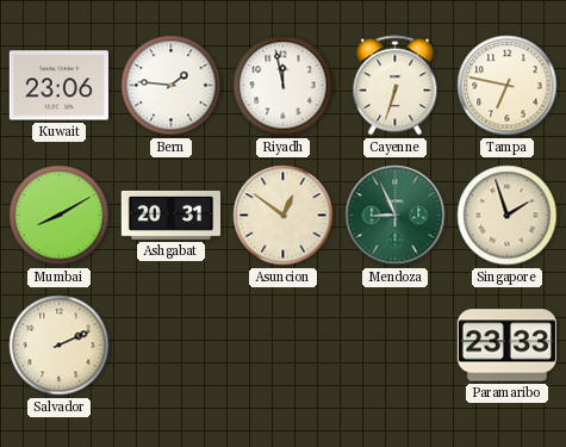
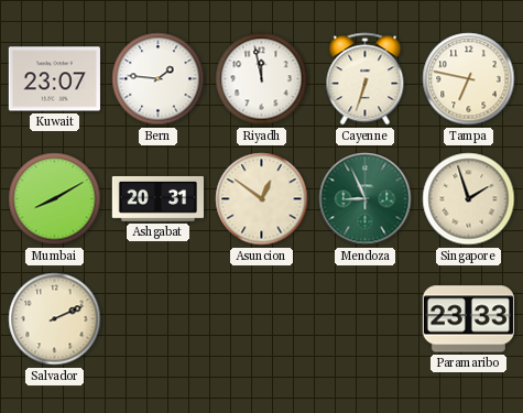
Kuwait: 23:06 -> 23:07 (54, 79)
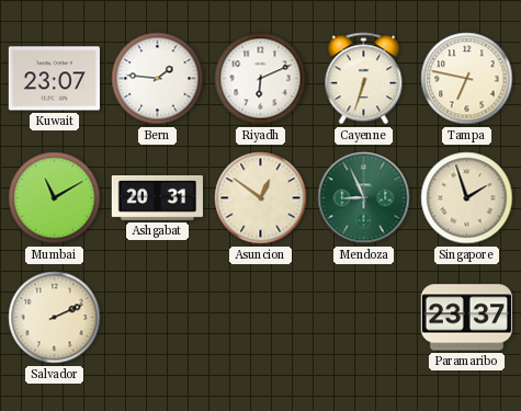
Riyadh: 11:58 -> 6:11 (261, 79)
Mumbai: 8:10 -> 11:10 (55, 198)
Paramaribo: 23:33 -> 23:37 (466, 318)
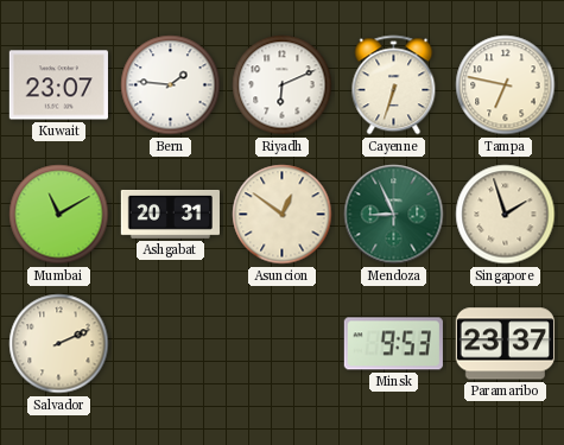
Minsk: none -> 9:53 (393, 344)
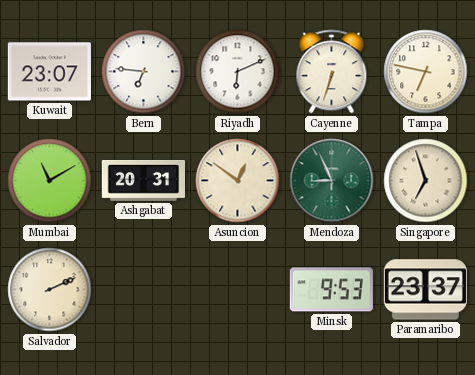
Bern: 1:46 -> 6:46 (144, 72)
Singapore: 1:57 -> 6:57 (426, 181)
